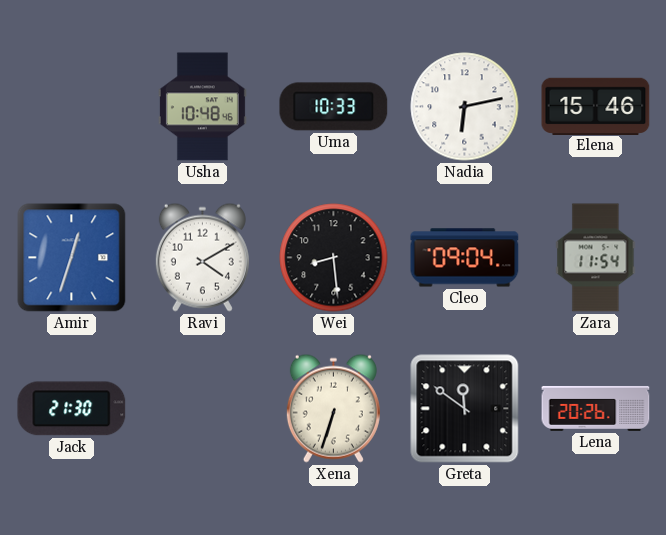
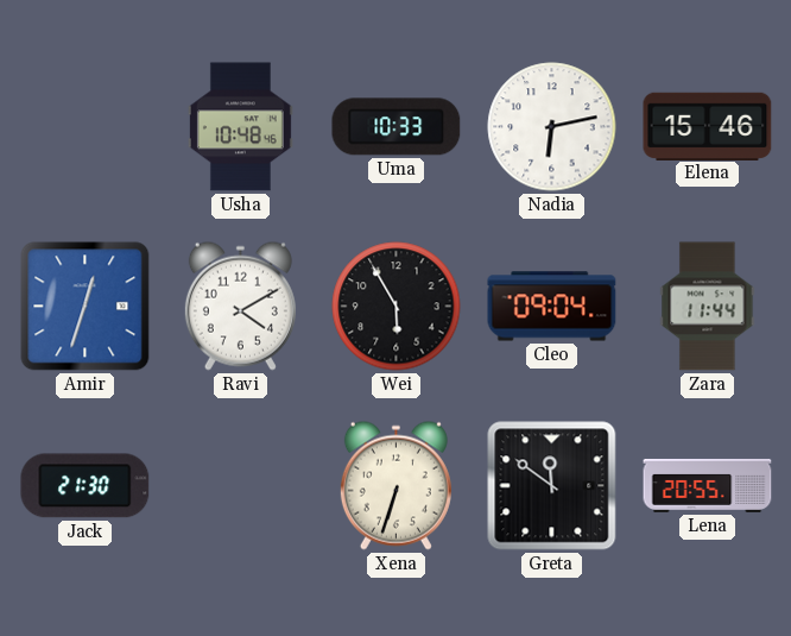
Wei: 8:29 -> 5:55 (397, 307)
Zara: 11:54 -> 11:44 (708, 307)
Lena: 20:26 -> 20:55 (708, 485)
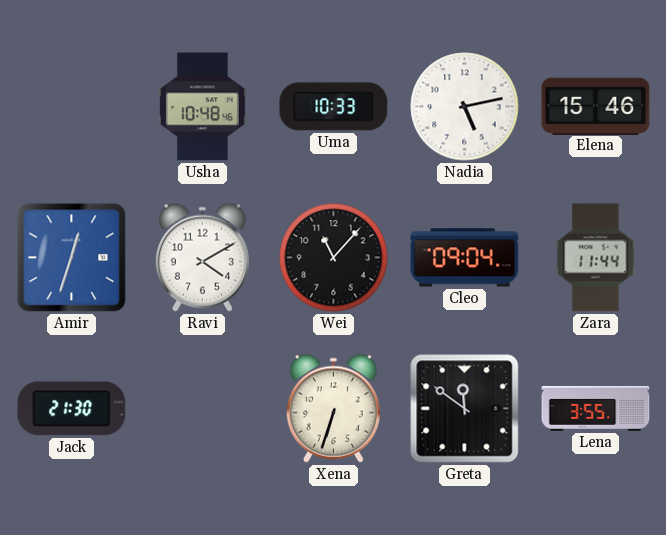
Nadia: 6:13 -> 5:13 (465, 107)
Wei: 5:55 -> 11:07 (334, 258)
Lena: 20:55 -> 3:55 (596, 408)
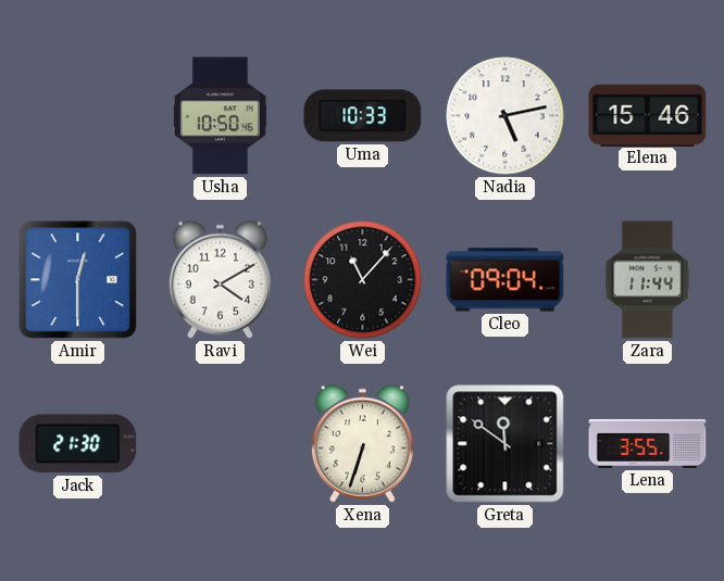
Usha: 10:48 -> 10:50 (220, 116)
Amir: 12:33 -> 12:30 (78, 280)
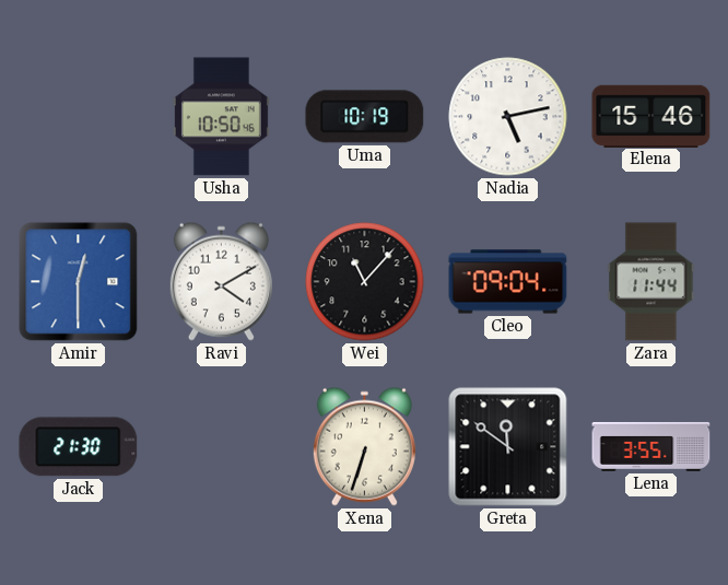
Uma: 10:33 -> 10:19 (365, 117)
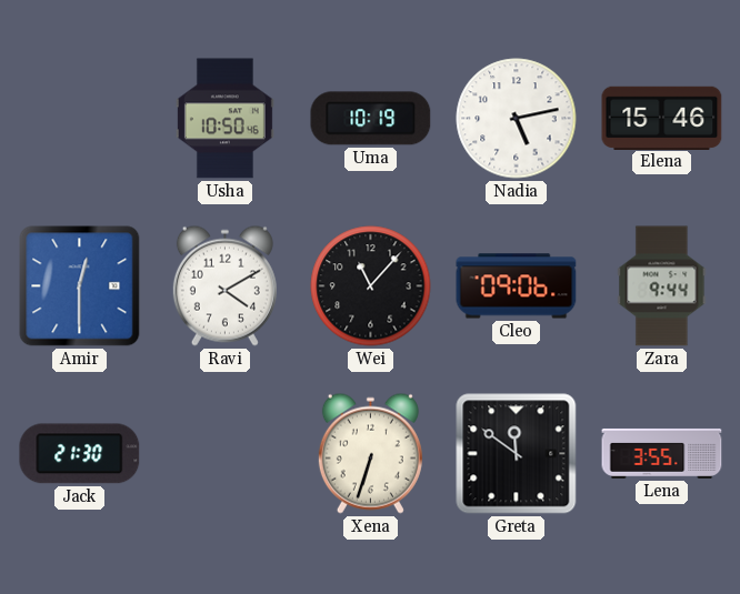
Cleo: 09:04 -> 09:06 (517, 286)
Zara: 11:44 -> 9:44 (662, 286)
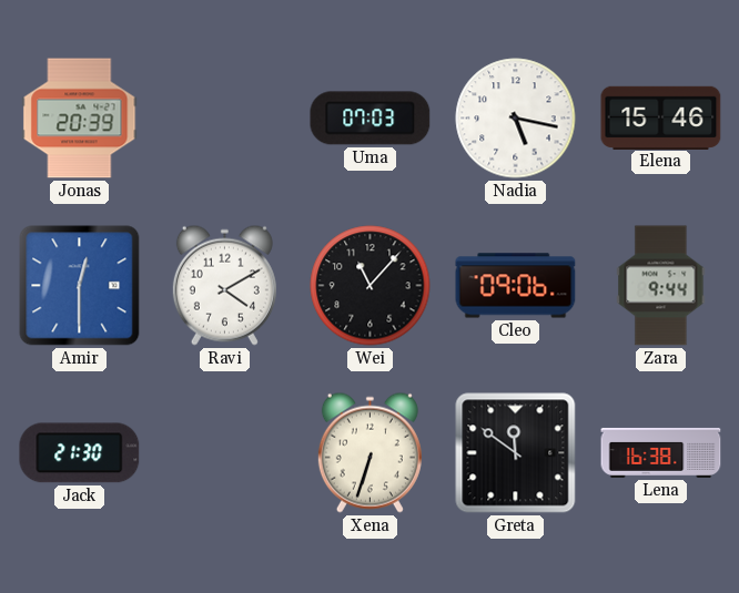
Jonas: none -> 20:39 (80, 119)
Usha: 10:50 -> none (224, 119)
Uma: 10:19 -> 07:03 (371, 119)
Nadia: 5:13 -> 5:17 (516, 119)
Lena: 3:55 -> 16:38 (661, 452)
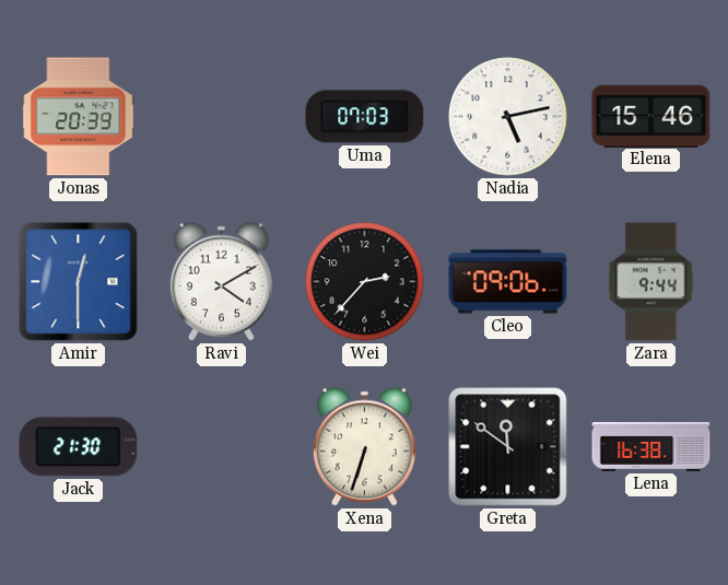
Nadia: 5:17 -> 5:13 (508, 117)
Wei: 11:07 -> 2:37 (365, 282)
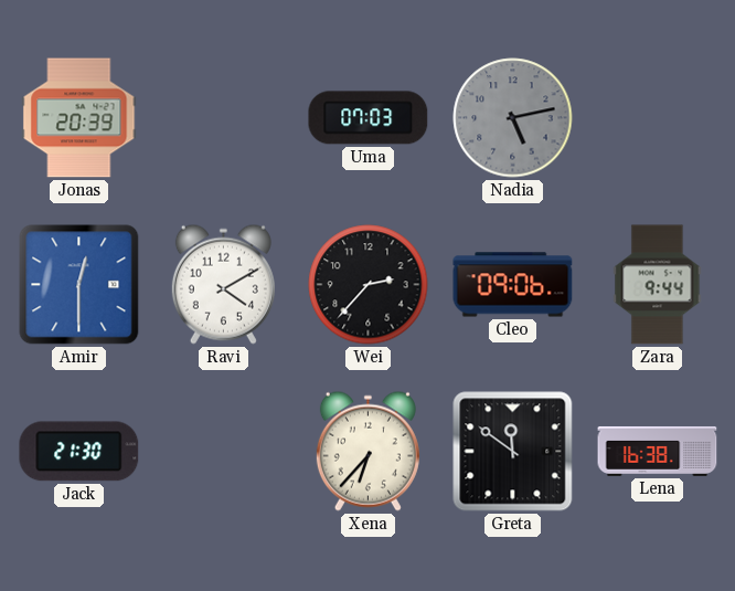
Nadia dial: white -> grey (513, 118)
Elena: 15:46 -> none (651, 116)
Xena: 6:33 -> 6:37 (367, 451)
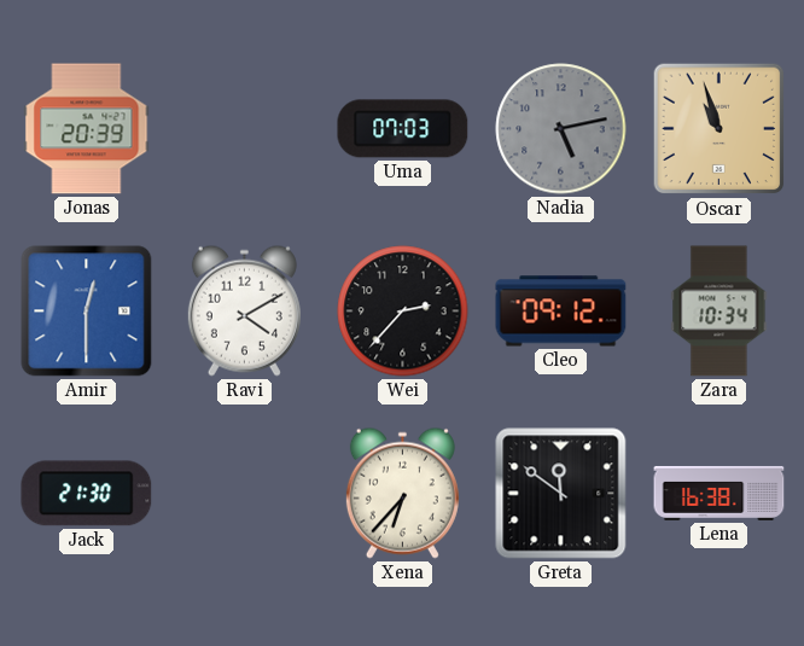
Oscar: none -> 10:57 (719, 129)
Cleo: 09:06 -> 09:12 (561, 312)
Zara: 9:44 -> 10:34 (719, 312)
